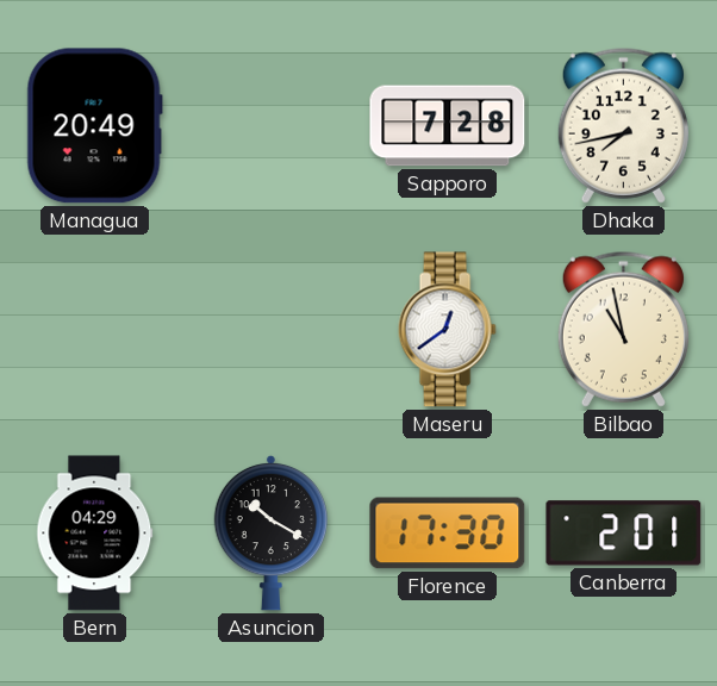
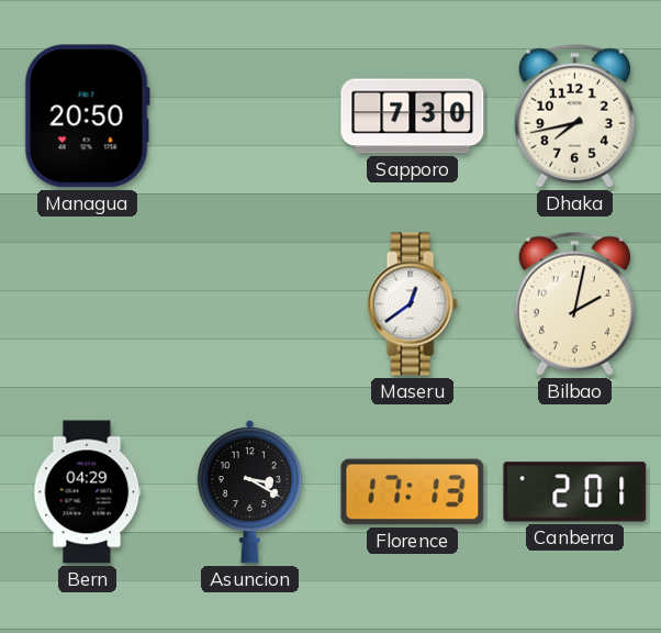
Managua: 20:49 -> 20:50 (87, 116)
Sapporo: 7:28 -> 7:30 (413, 116)
Bilbao: 10:58 -> 2:02 (574, 303)
Asuncion: 10:20 -> 3:20 (249, 491)
Florence: 17:30 -> 17:13 (413, 492)
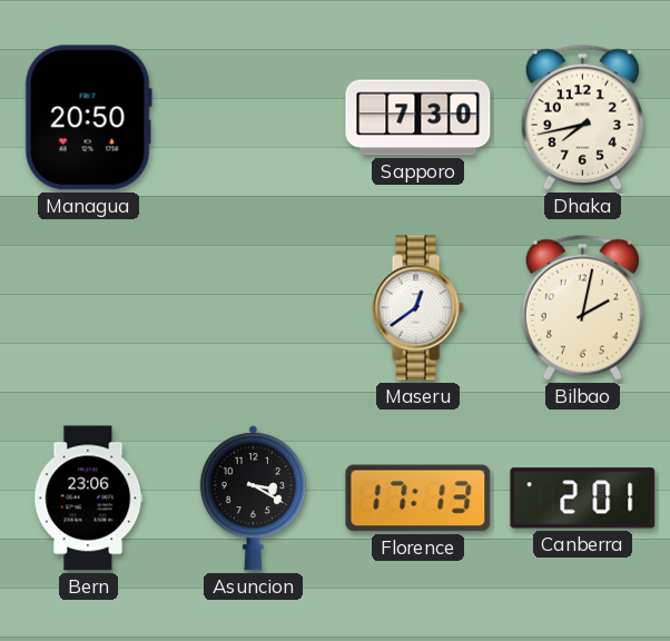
Bern: 04:29 -> 23:06 (89, 499)
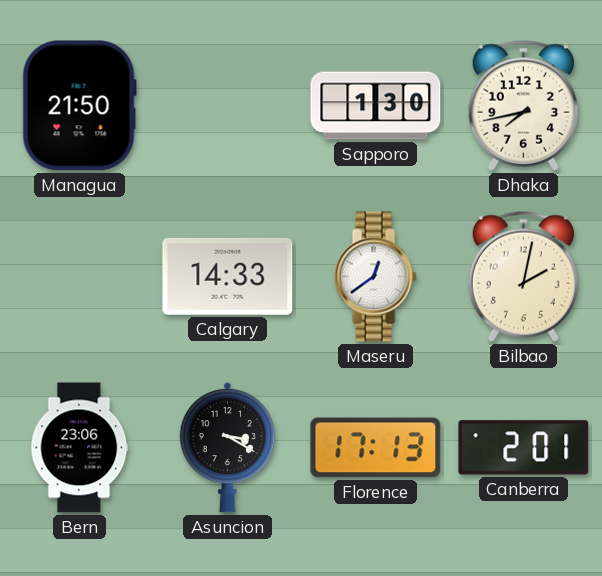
Managua: 20:50 -> 21:50 (79, 106)
Sapporo: 7:30 -> 1:30 (376, 106)
Calgary: none -> 14:33 (228, 276)
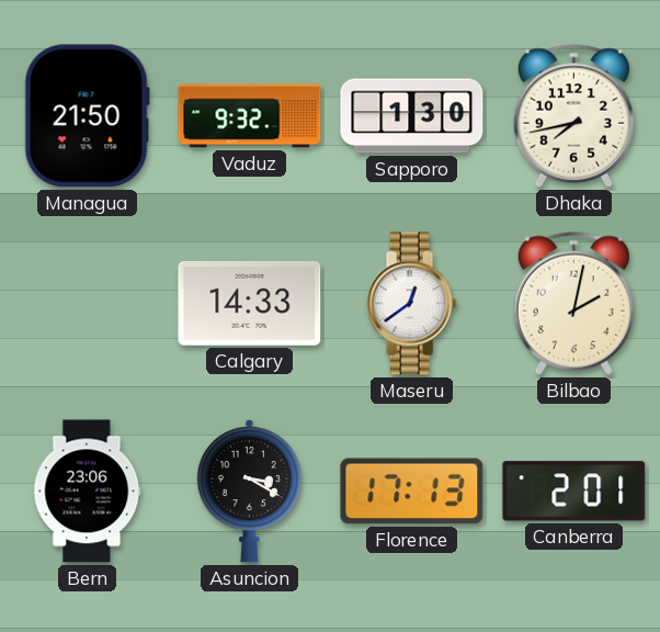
Vaduz: none -> 9:32 (250, 116)
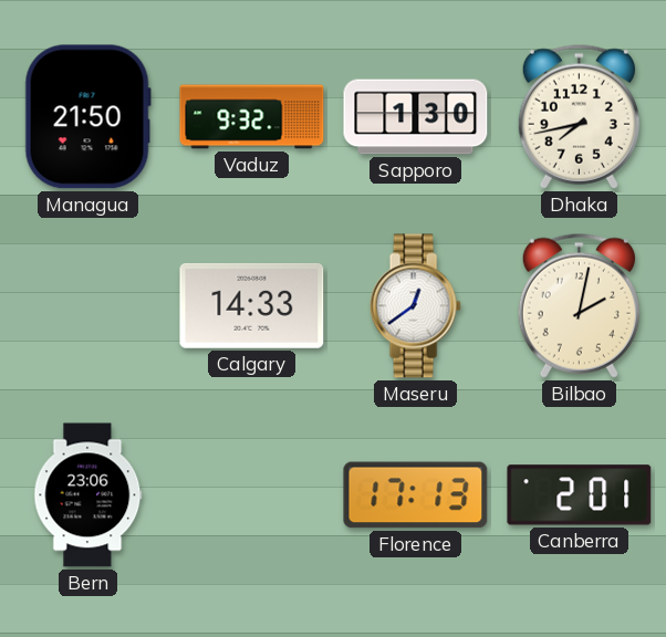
Asuncion: 3:20 -> none (249, 490)
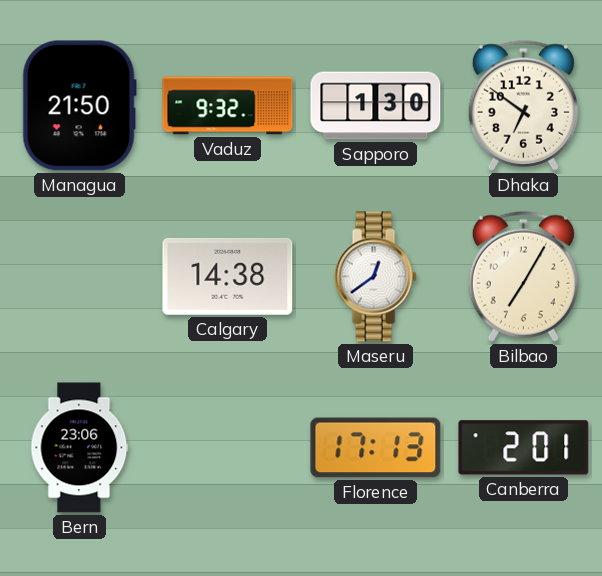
Dhaka: 7:43 -> 6:51 (523, 105)
Calgary: 14:33 -> 14:38 (228, 276)
Bilbao: 2:02 -> 7:05 (523, 276)
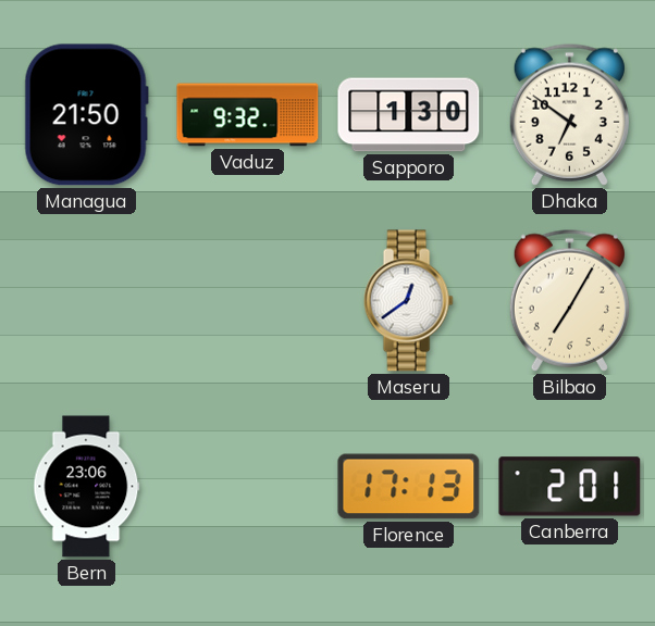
Calgary: 14:38 -> none (228, 276)
